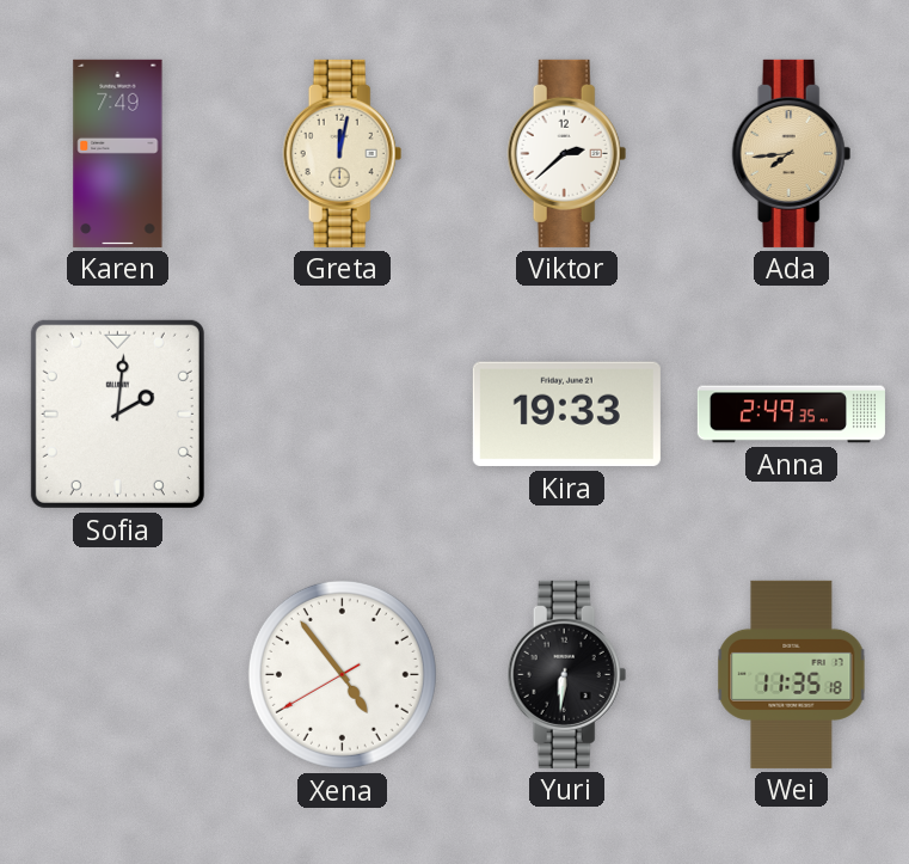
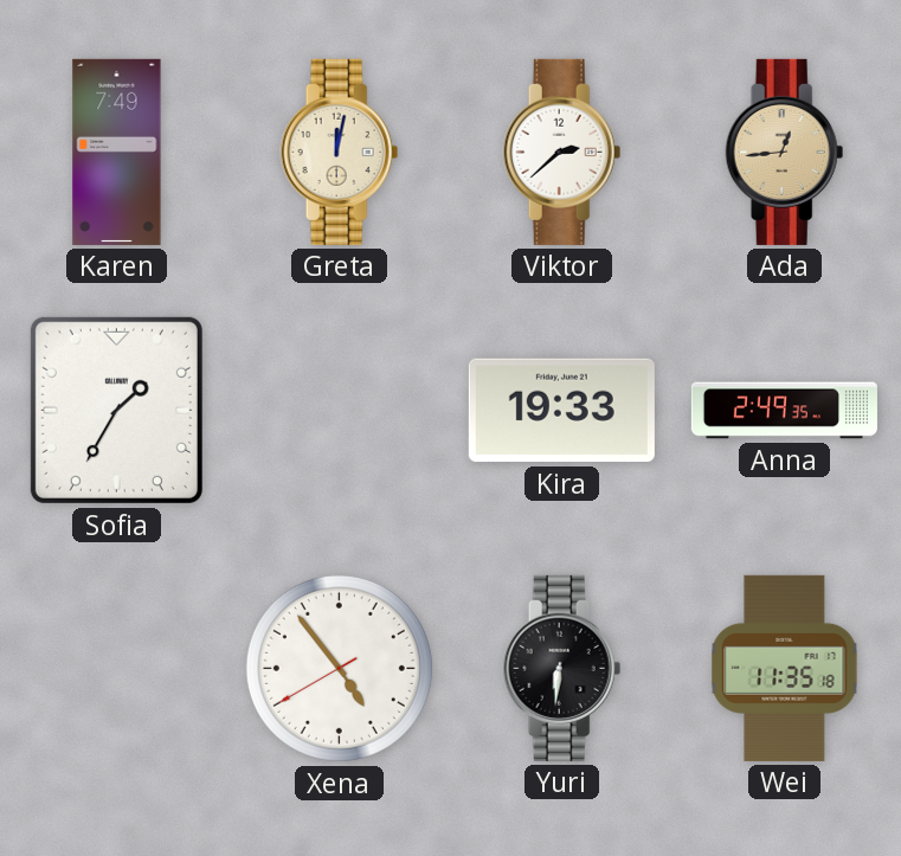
Ada: 7:44 -> 12:44 (785, 152)
Sofia: 2:01 -> 1:35 (116, 410)
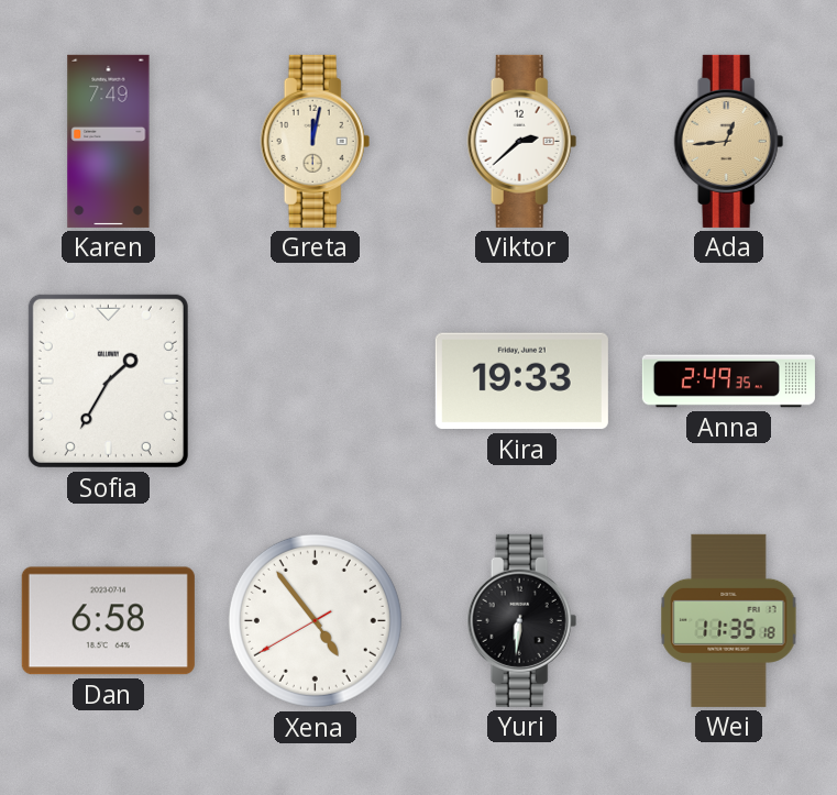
Dan: none -> 6:58 (108, 621)
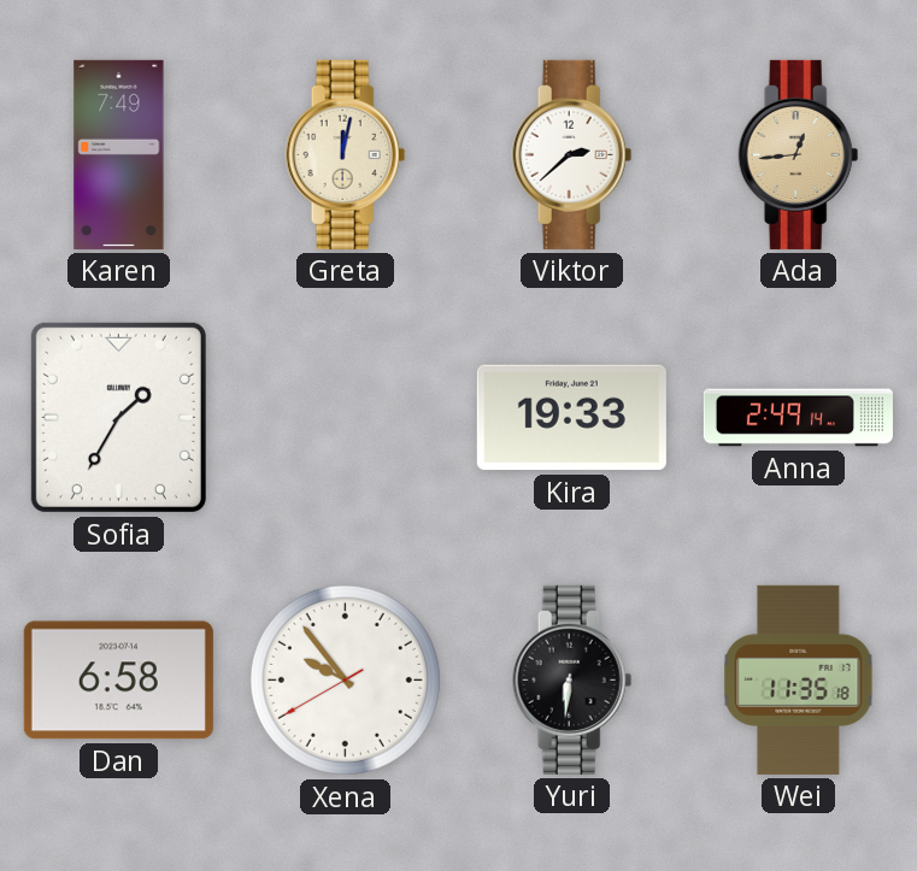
Anna: 2:49:35 -> 2:49:14 (798, 418)
Xena: 4:53 -> 9:53 (345, 679)
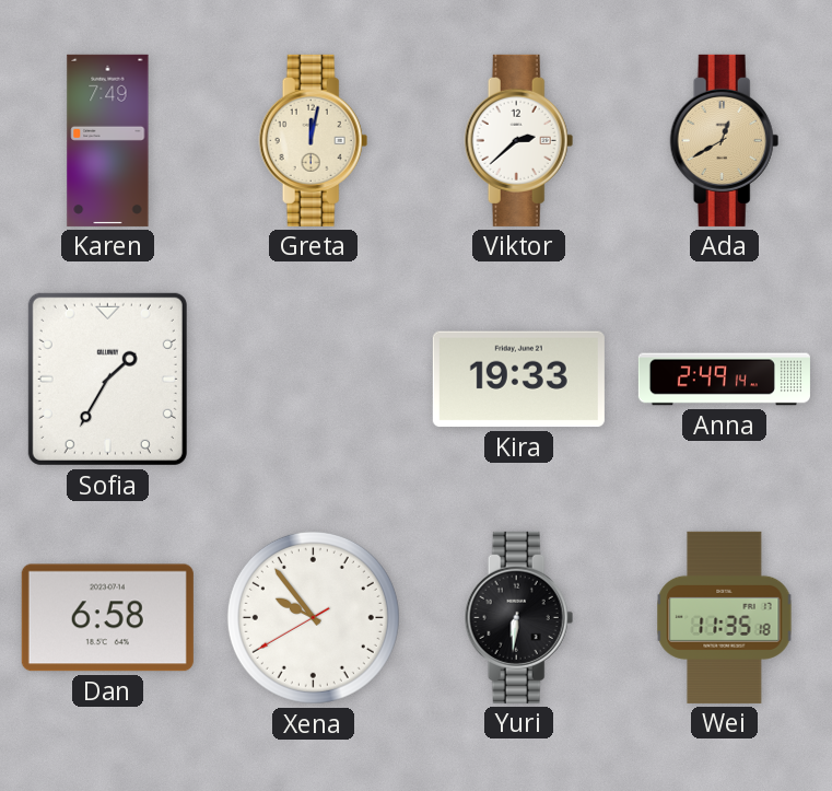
Ada: 12:44 -> 12:40 (725, 140)
